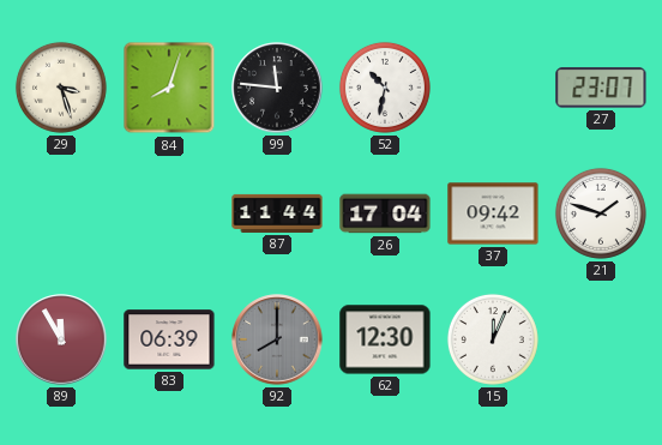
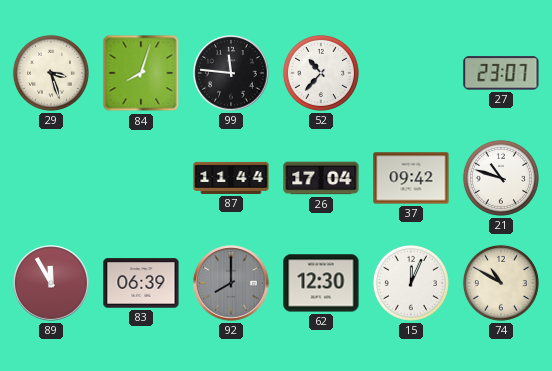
52: 10:32 -> 10:37 (321, 73)
21: 1:48 -> 10:48 (501, 178)
74: none -> 10:50 (501, 283)
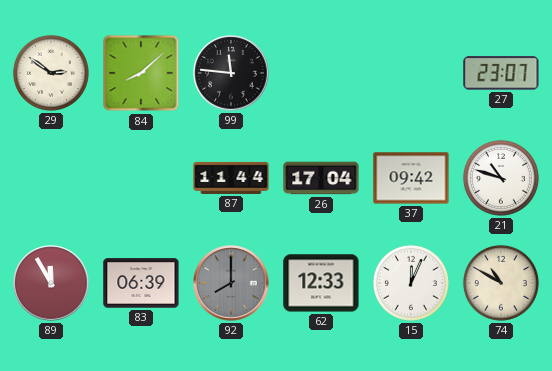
29: 3:27 -> 2:51 (51, 73)
84: 8:03 -> 8:08 (141, 73)
52: 10:37 -> none (321, 73)
62: 12:30 -> 12:33 (321, 283)
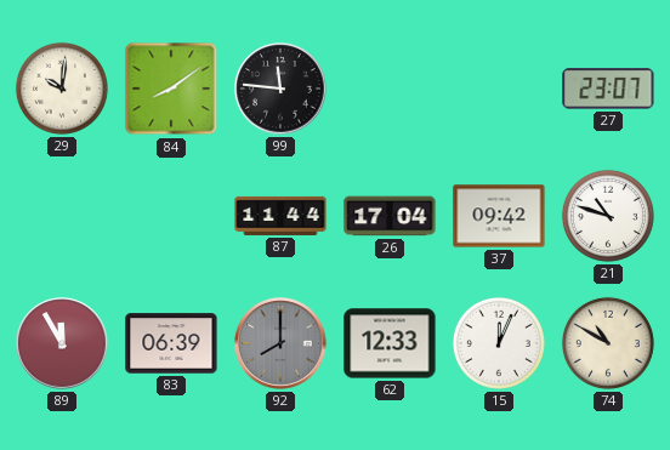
29: 2:51 -> 10:01 (62, 89)
84: 8:08 -> 8:09 (171, 89)
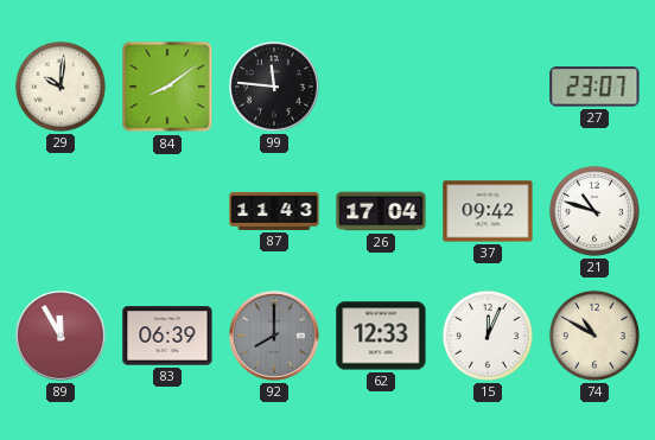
87: 11:44 -> 11:43 (274, 211)
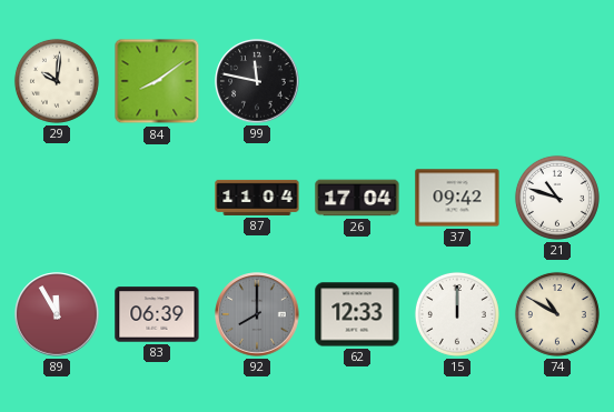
99: 11:46 -> 11:47 (257, 81)
27: 23:07 -> none (594, 87)
87: 11:43 -> 11:04 (257, 198)
15: 12:04 -> 12:00 (457, 314)
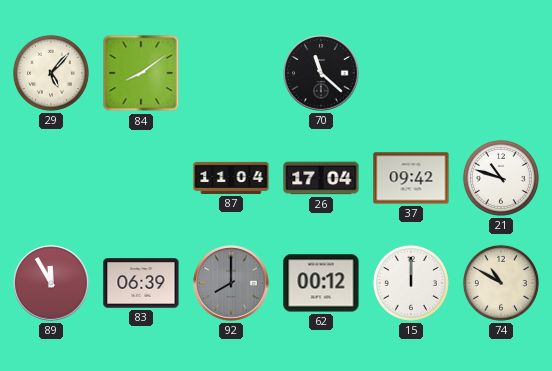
29: 10:01 -> 5:07 (51, 73)
99: 11:47 -> none (257, 81)
70: none -> 11:22 (321, 73)
62: 12:33 -> 00:12 (321, 283)
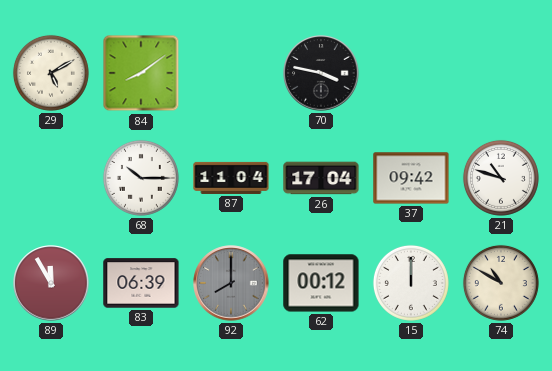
29: 5:07 -> 5:10 (51, 73)
70: 11:22 -> 3:47 (321, 73)
68: none -> 10:15 (141, 178)
